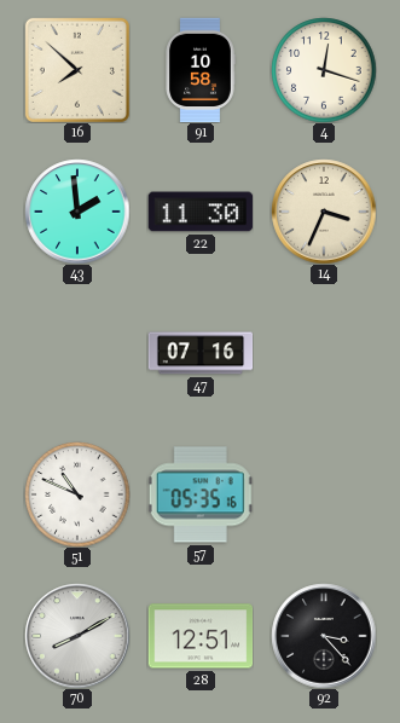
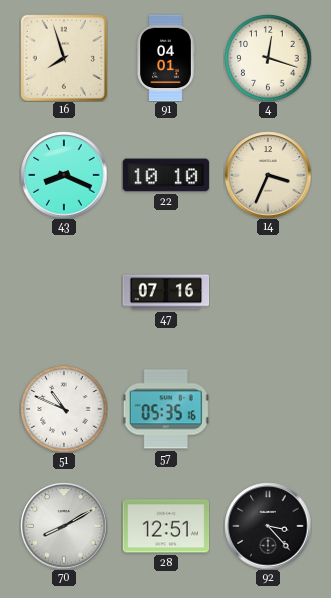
16: 7:52 -> 7:57 (64, 58)
91: 10:58 -> 04:01 (166, 58)
43: 1:59 -> 8:19 (64, 175)
22: 11:30 -> 10:10 (166, 175)
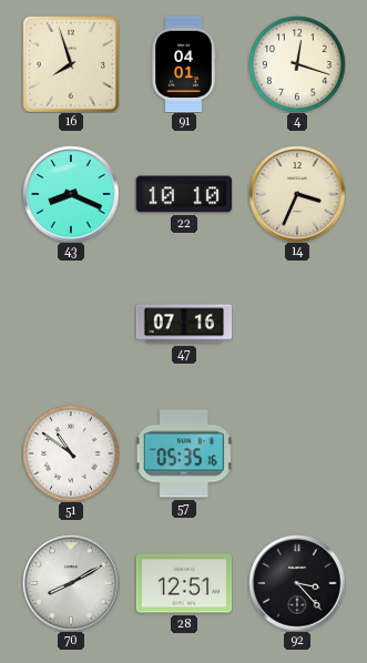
51: 10:49 -> 10:51 (71, 453)
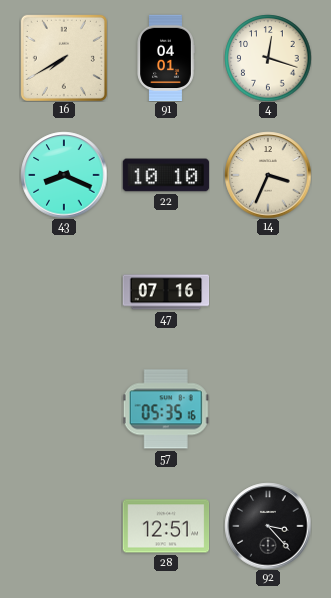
16: 7:57 -> 7:40 (64, 58)
51: 10:51 -> none (71, 453)
70: 8:10 -> none (71, 583)
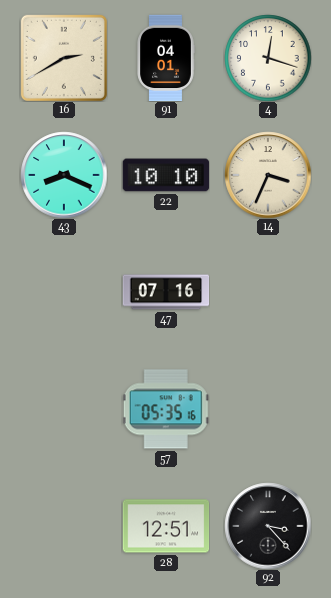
16: 7:40 -> 2:40 (64, 58)
